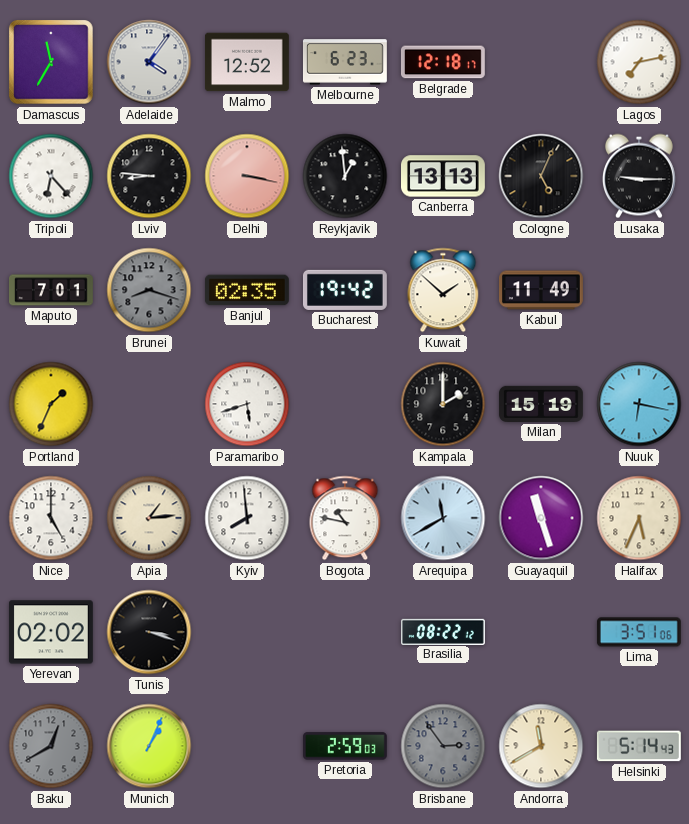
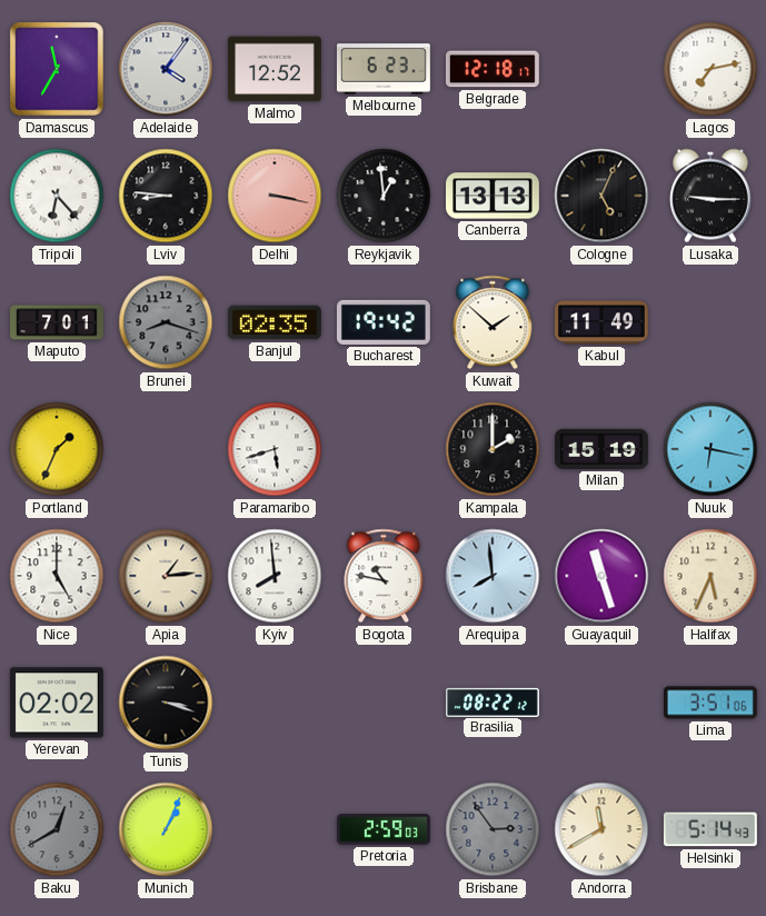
Arequipa: 11:40 -> 7:59 (493, 576)
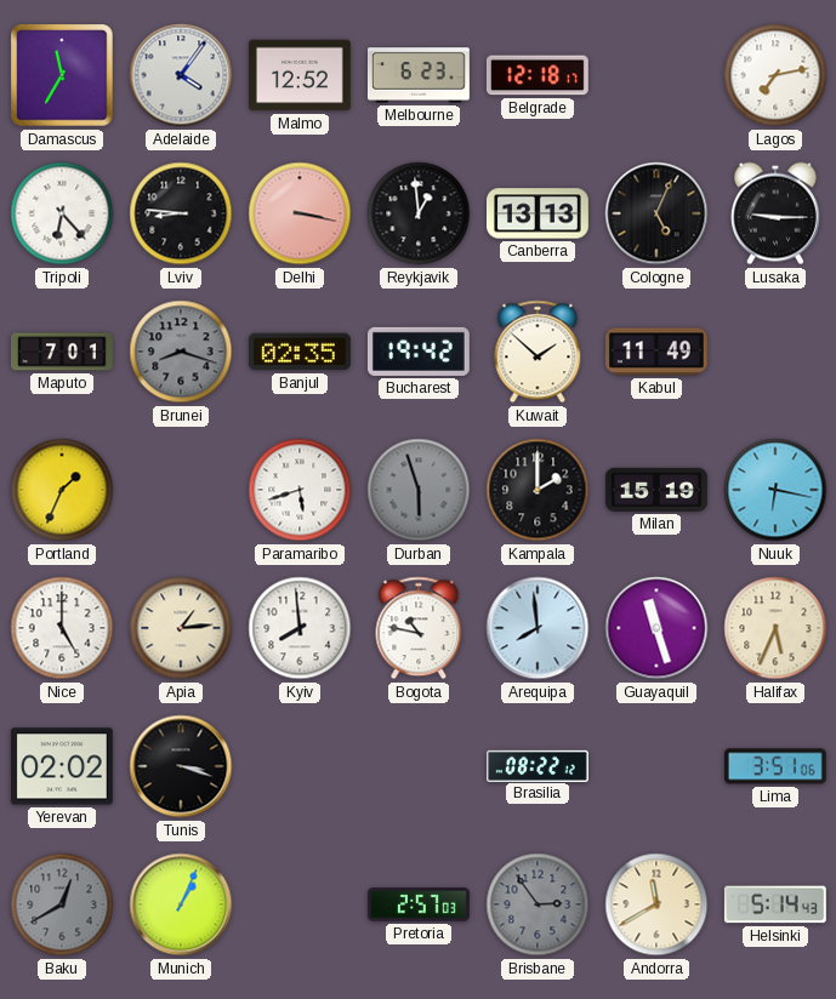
Durban: none -> 5:57 (419, 490)
Pretoria: 2:59 -> 2:57 (419, 904)
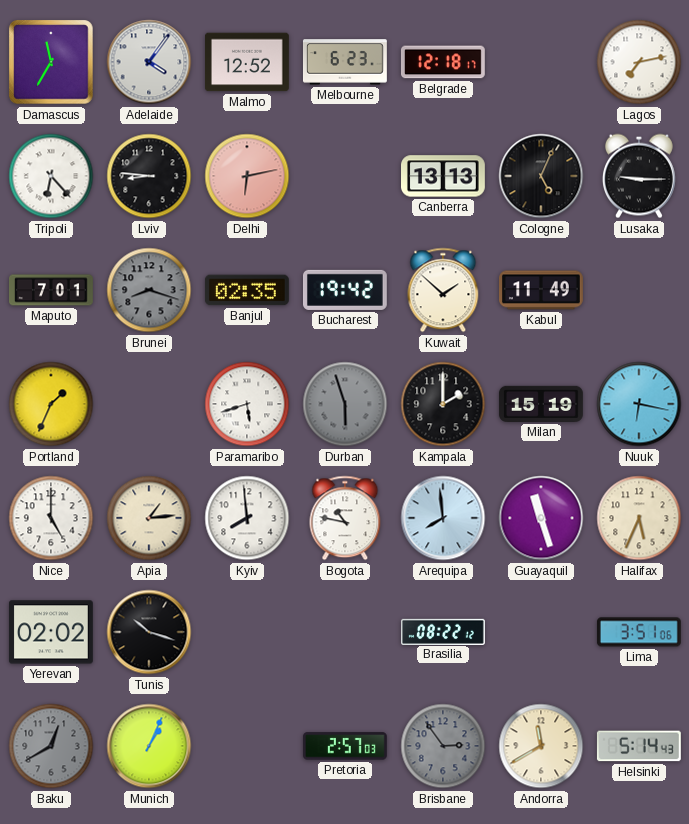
Delhi: 3:17 -> 6:13 (247, 176)
Reykjavik: 12:59 -> none (419, 213)
Tunis: 3:18 -> 10:18 (149, 632)
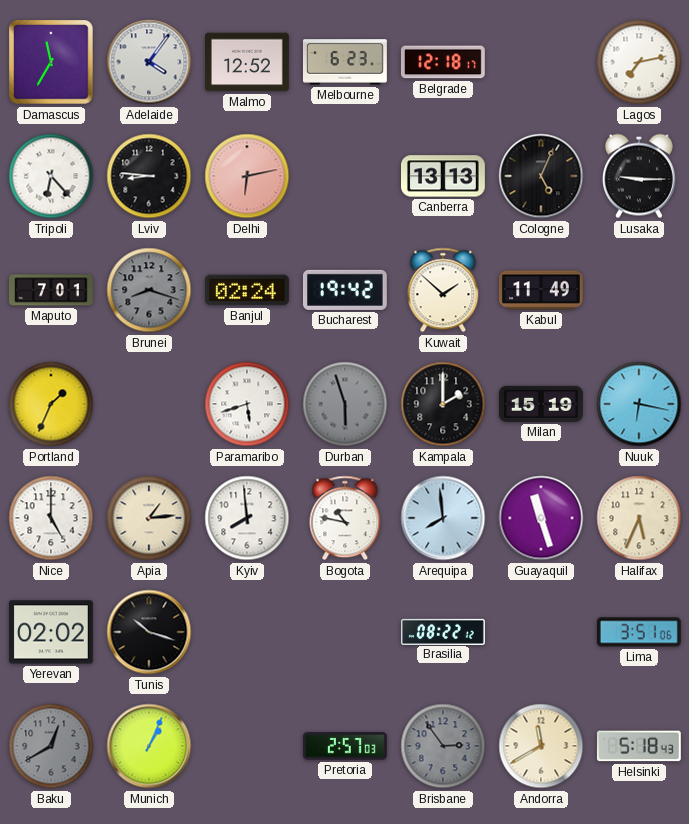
Banjul: 02:35 -> 02:24 (247, 290)
Helsinki: 5:14 -> 5:18 (639, 746)
